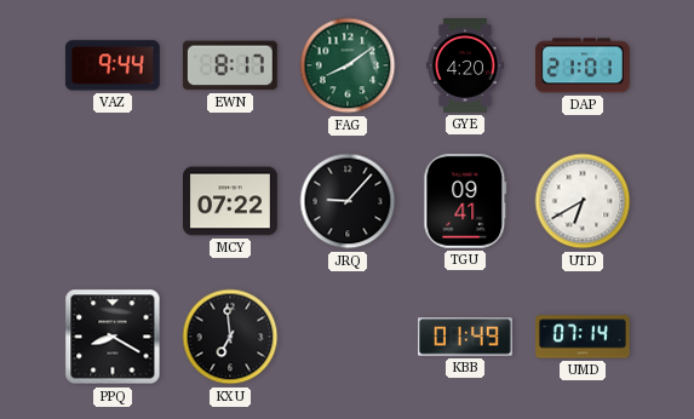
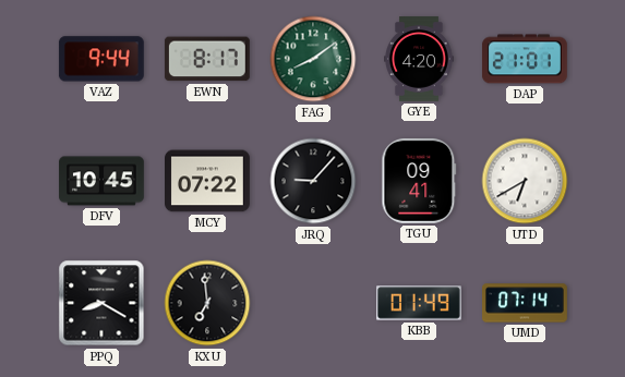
DFV: none -> 10:45 (103, 181)
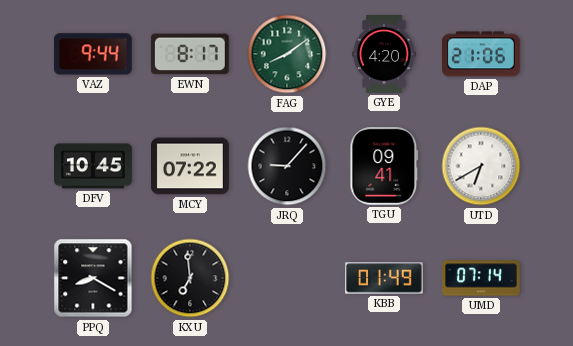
DAP: 21:01 -> 21:06 (481, 54)
